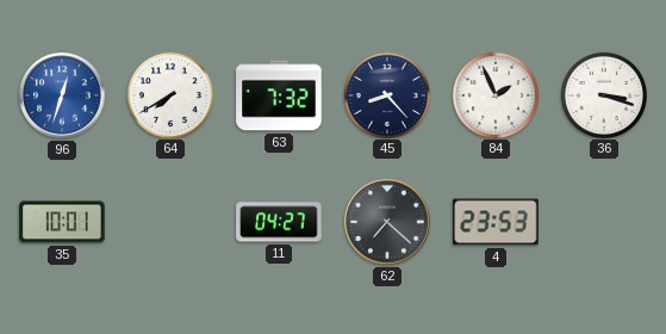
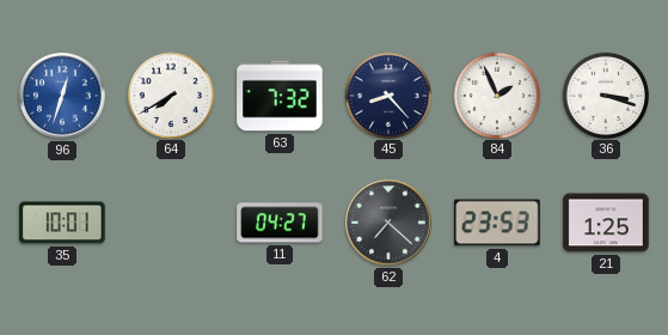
21: none -> 1:25 (606, 223)
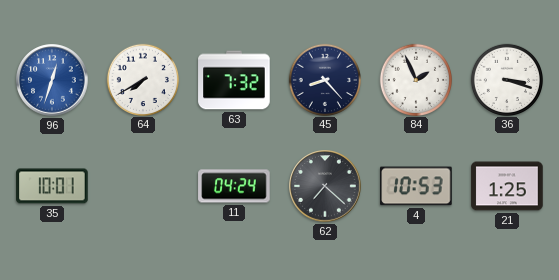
11: 04:27 -> 04:24 (234, 186)
4: 23:53 -> 10:53 (416, 186)
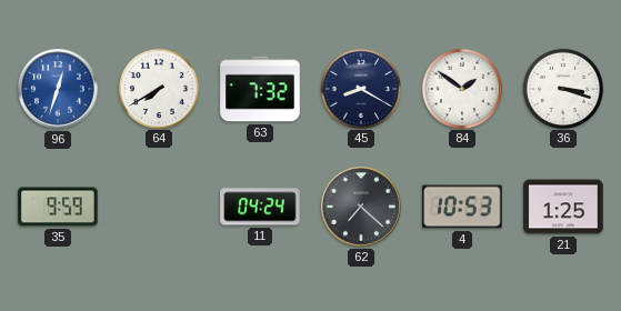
45: 8:23 -> 8:20 (360, 88)
84: 1:56 -> 1:51 (461, 88)
35: 10:01 -> 9:59 (58, 207)
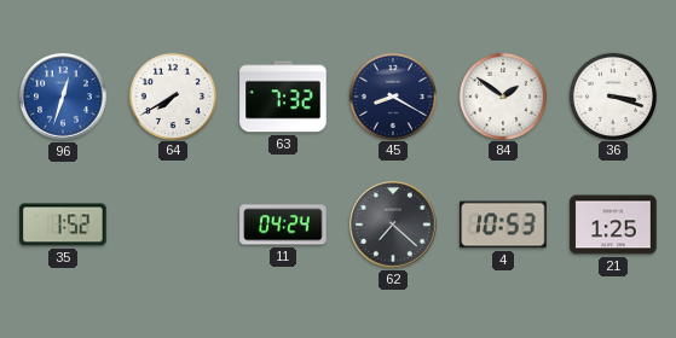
35: 9:59 -> 1:52 (63, 225)
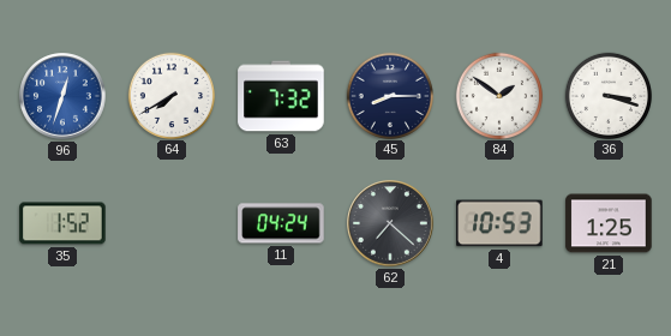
45: 8:20 -> 8:15 (389, 95)
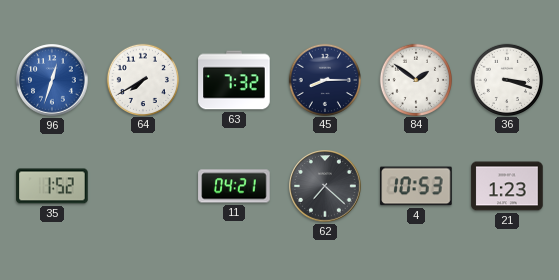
11: 04:24 -> 04:21 (234, 186)
21: 1:25 -> 1:23 (507, 186)
